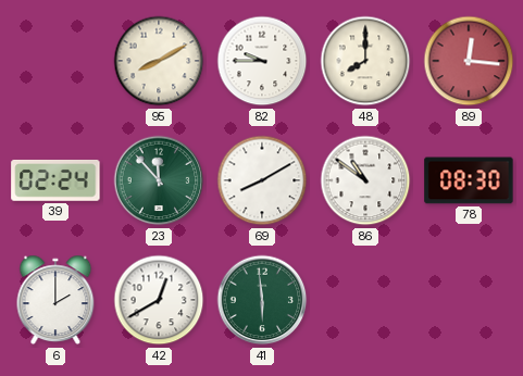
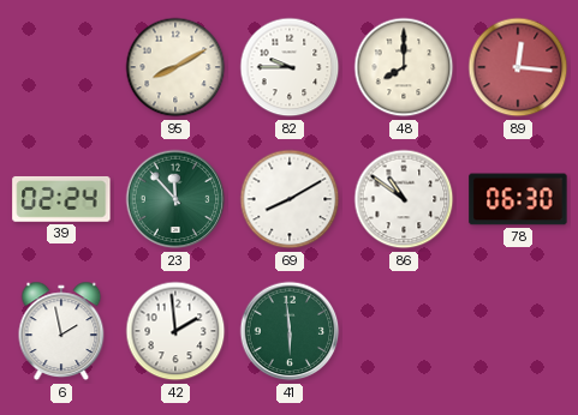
78: 08:30 -> 06:30 (518, 199)
6: 2:00 -> 1:58 (61, 331)
42: 12:40 -> 1:59 (175, 331)
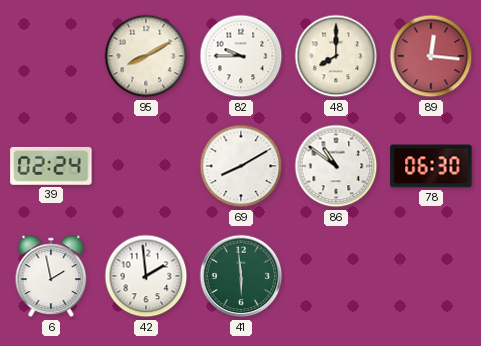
23: 11:53 -> none (175, 199)
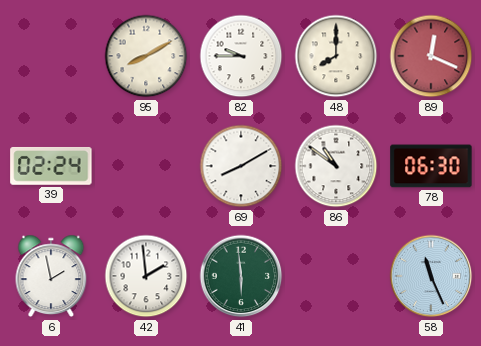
89: 12:16 -> 12:19 (431, 56)
58: none -> 11:26 (431, 276)
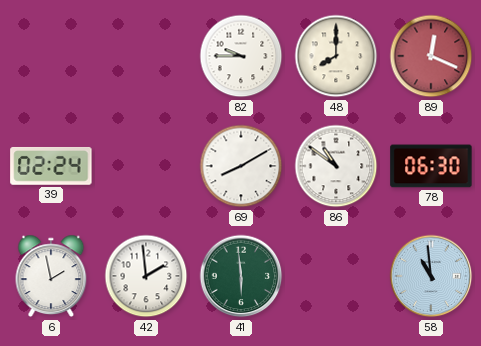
95: 8:10 -> none (146, 56)
58: 11:26 -> 10:59 (431, 276)
